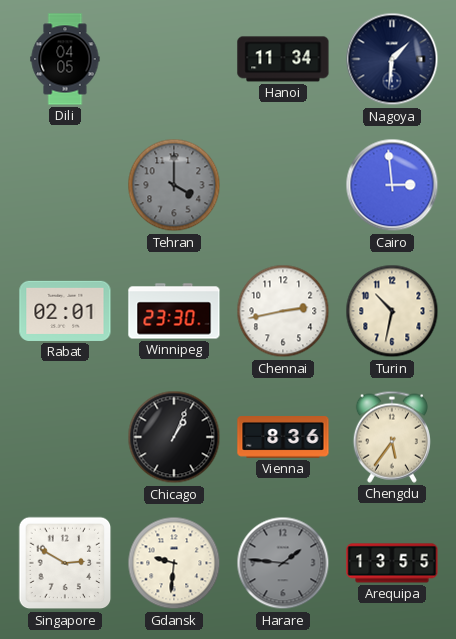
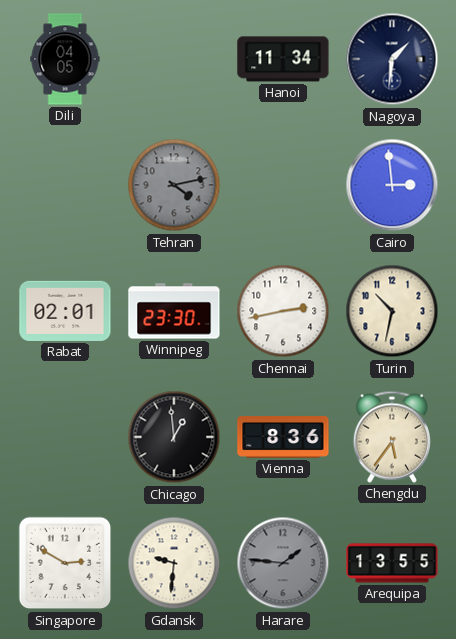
Tehran: 4:00 -> 4:13 (174, 185)
Chicago: 1:04 -> 12:59 (174, 437)
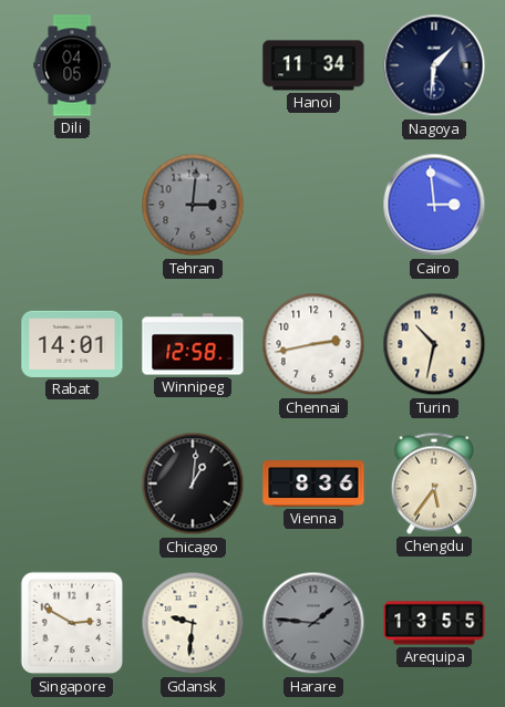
Tehran: 4:13 -> 3:01 (193, 205)
Rabat: 02:01 -> 14:01 (72, 344)
Winnipeg: 23:30 -> 12:58 (193, 344)
Chicago: 12:59 -> 1:01 (193, 484)
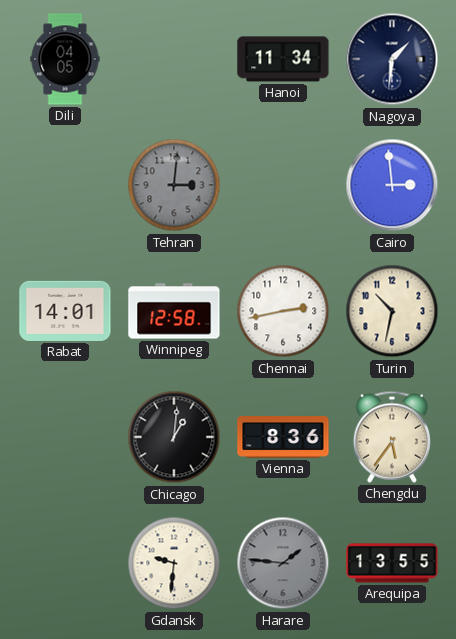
Singapore: 2:50 -> none (72, 623)
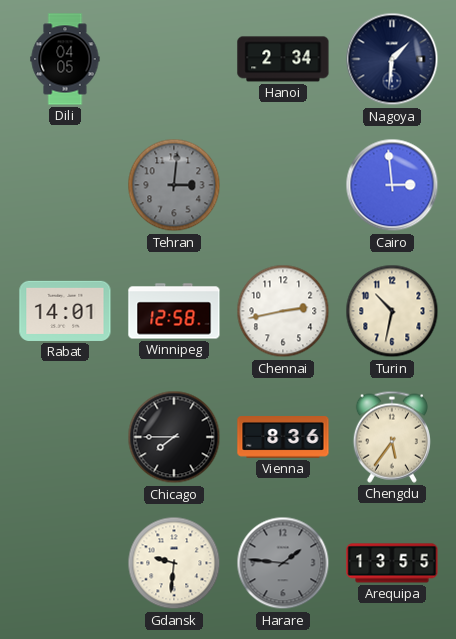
Hanoi: 11:34 -> 2:34 (283, 59)
Chicago: 1:01 -> 7:45 (174, 437)
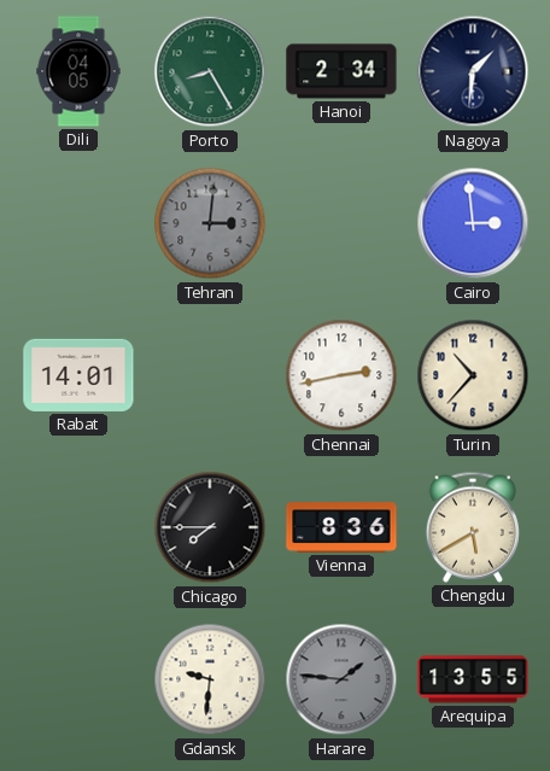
Porto: none -> 8:25 (210, 71)
Winnipeg: 12:58 -> none (174, 311)
Turin: 10:32 -> 10:37 (473, 375)
Chengdu: 5:36 -> 5:40 (473, 527)
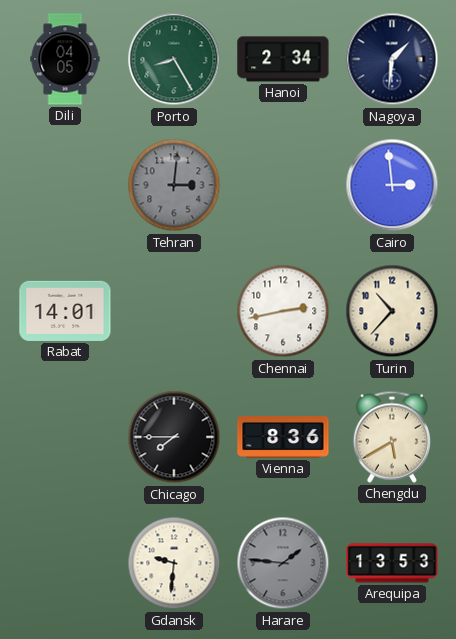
Arequipa: 13:55 -> 13:53 (392, 563)
